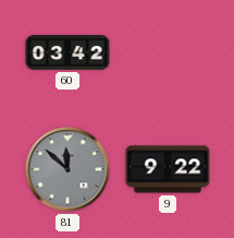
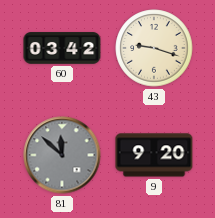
43: none -> 9:18 (154, 48)
9: 9:22 -> 9:20 (154, 155)
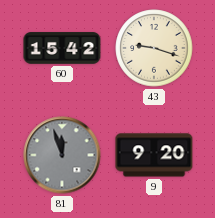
60: 03:42 -> 15:42 (62, 48)
81: 11:52 -> 11:57 (62, 155)
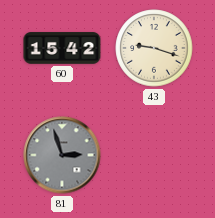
81: 11:57 -> 2:57 (62, 155)
9: 9:20 -> none (154, 155)
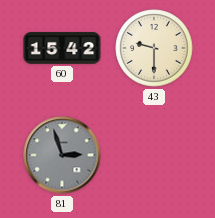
43: 9:18 -> 9:30 (154, 48)
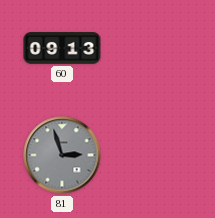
60: 15:42 -> 09:13 (62, 48)
43: 9:30 -> none (154, 48)
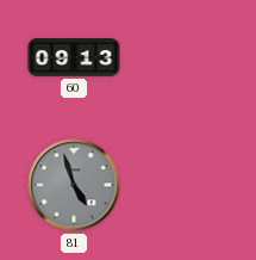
81: 2:57 -> 4:57 (74, 185)
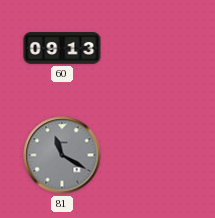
81: 4:57 -> 11:20 (62, 155)
